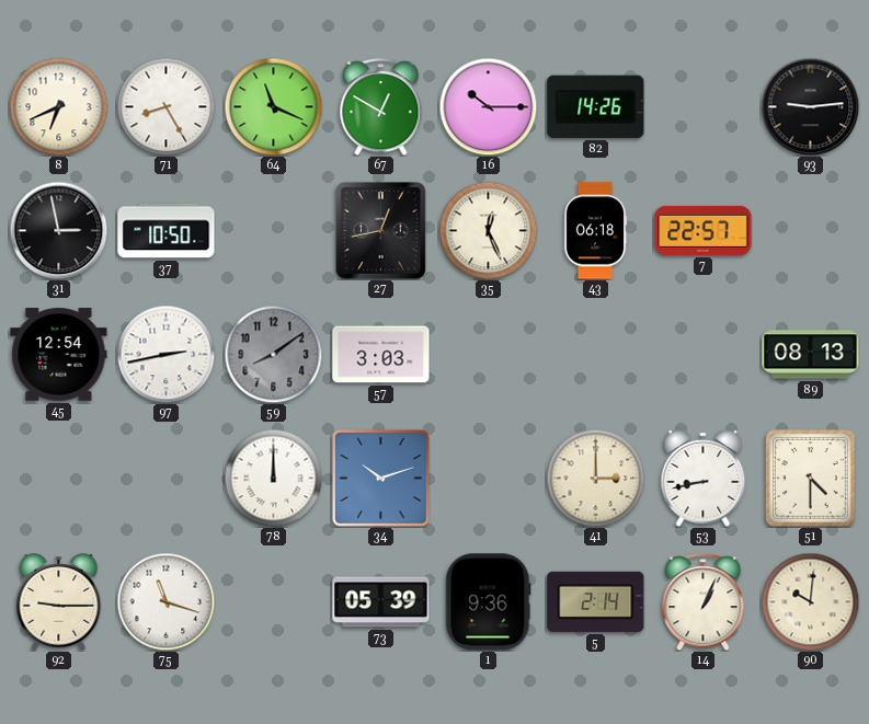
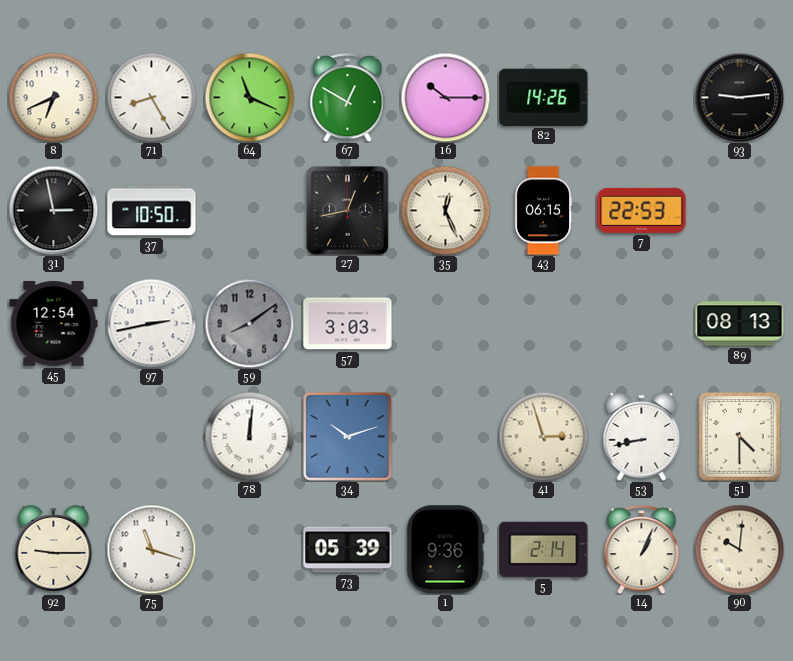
43: 06:18 -> 06:15 (543, 211)
7: 22:57 -> 22:53 (642, 210)
78: 12:00 -> 12:01 (249, 436)
41: 3:00 -> 2:57 (543, 436)
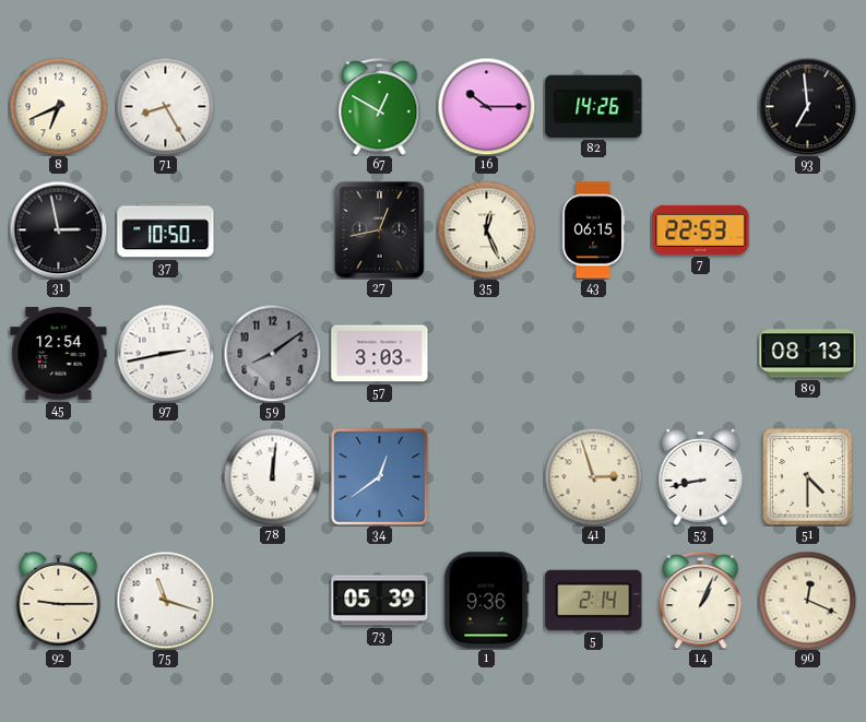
64: 11:19 -> none (249, 97)
93: 9:14 -> 6:59 (807, 106)
34: 10:12 -> 12:39 (379, 476)
90: 10:01 -> 12:19 (807, 600)
